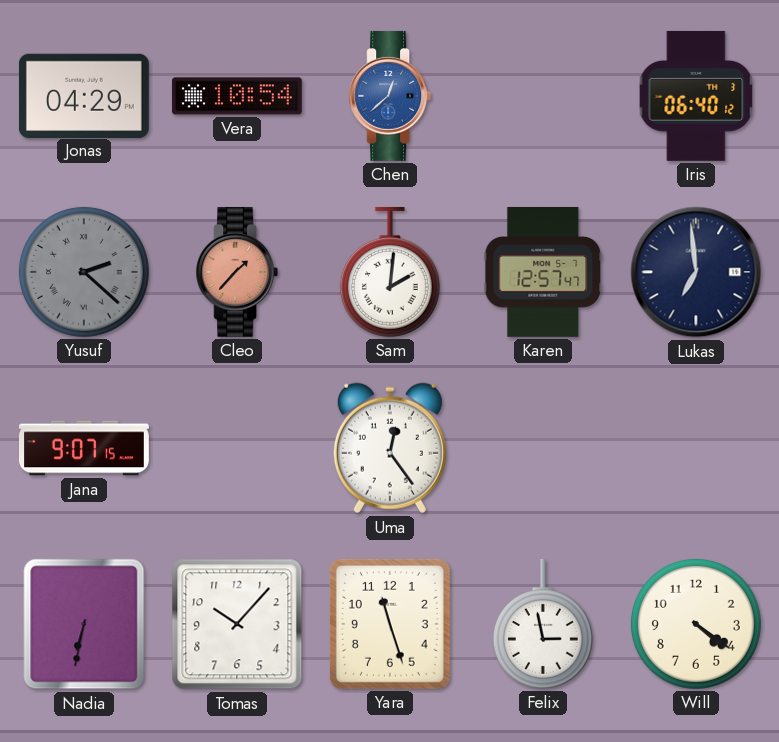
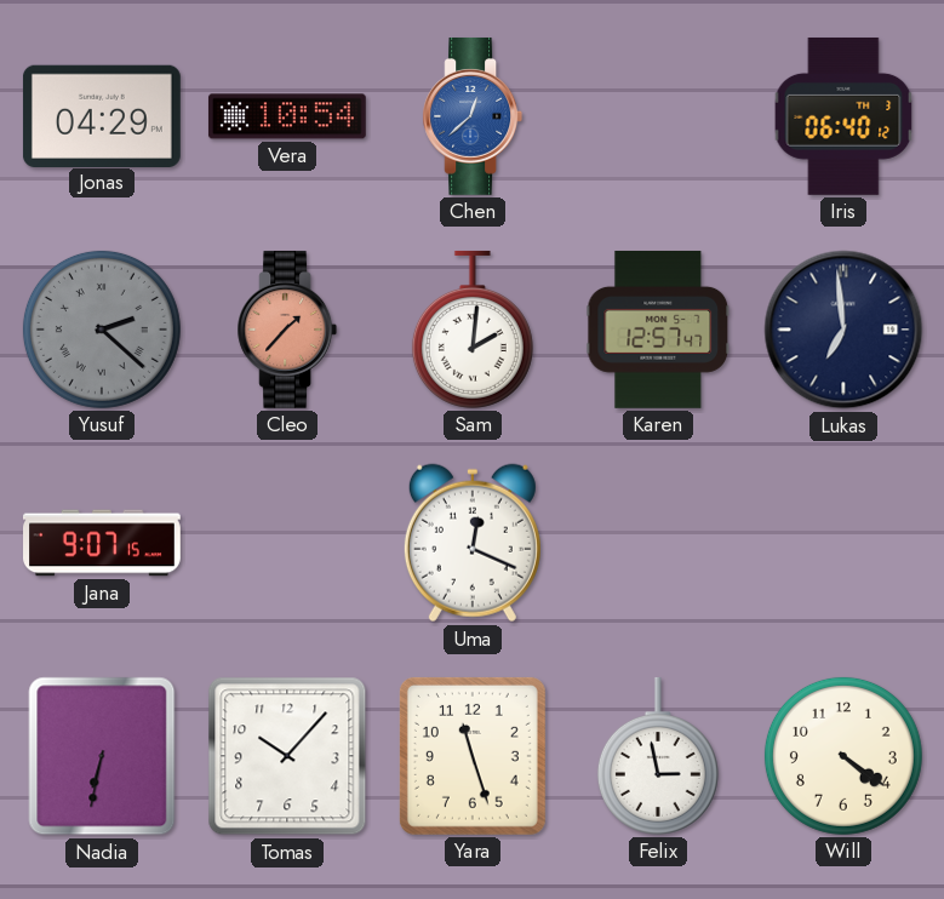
Uma: 12:24 -> 12:19 (473, 543)
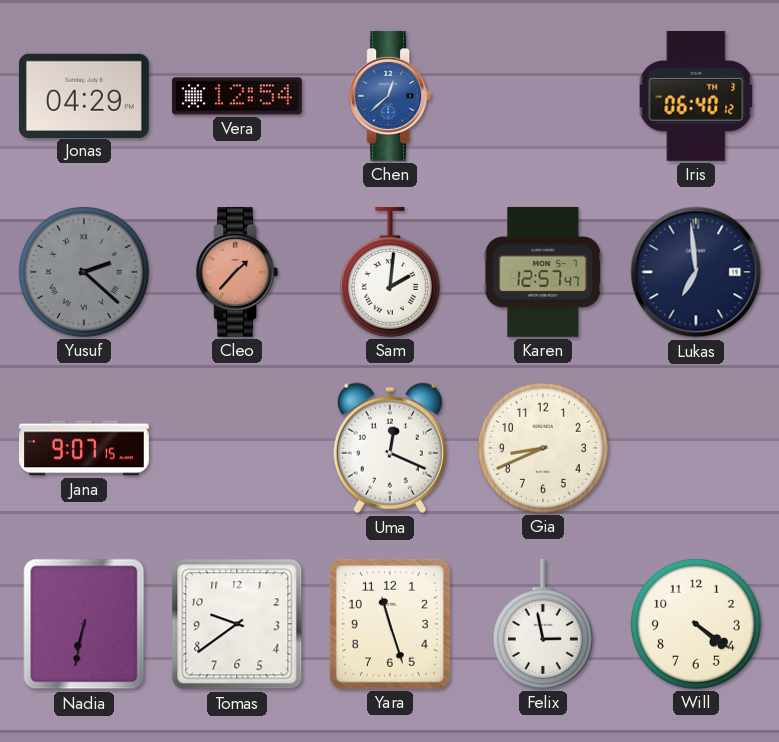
Vera: 10:54 -> 12:54 (237, 96)
Gia: none -> 8:41 (543, 448)
Tomas: 10:07 -> 9:39 (237, 624)
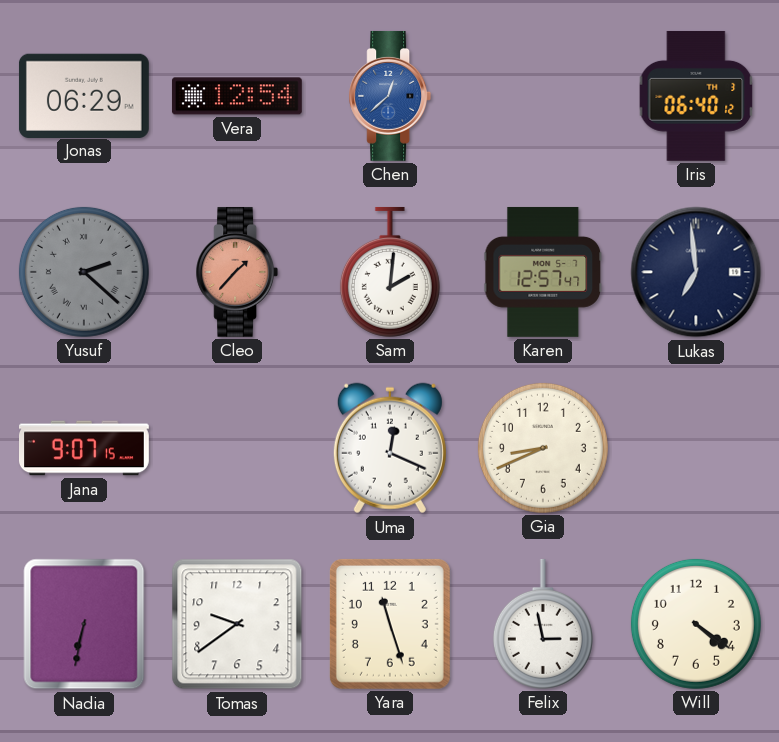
Jonas: 04:29 -> 06:29 (84, 95)
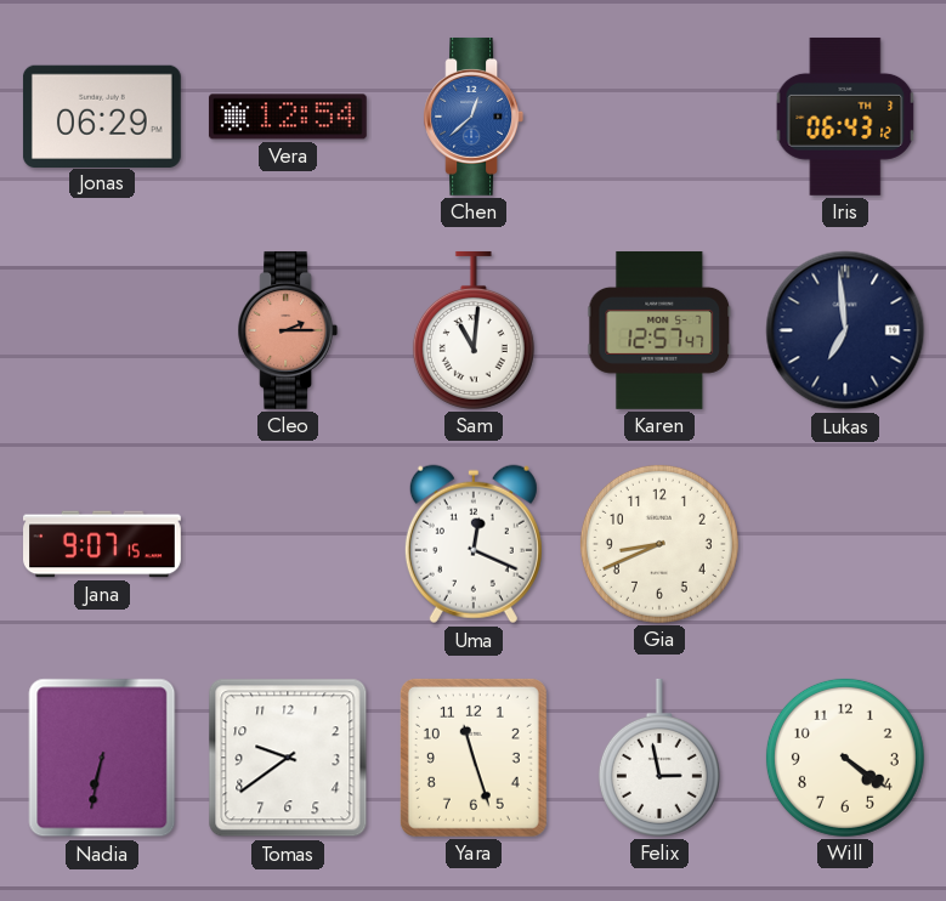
Iris: 06:40 -> 06:43 (845, 117)
Yusuf: 2:22 -> none (84, 272)
Cleo: 1:37 -> 2:15 (288, 330)
Sam: 2:01 -> 11:01 (474, 330)
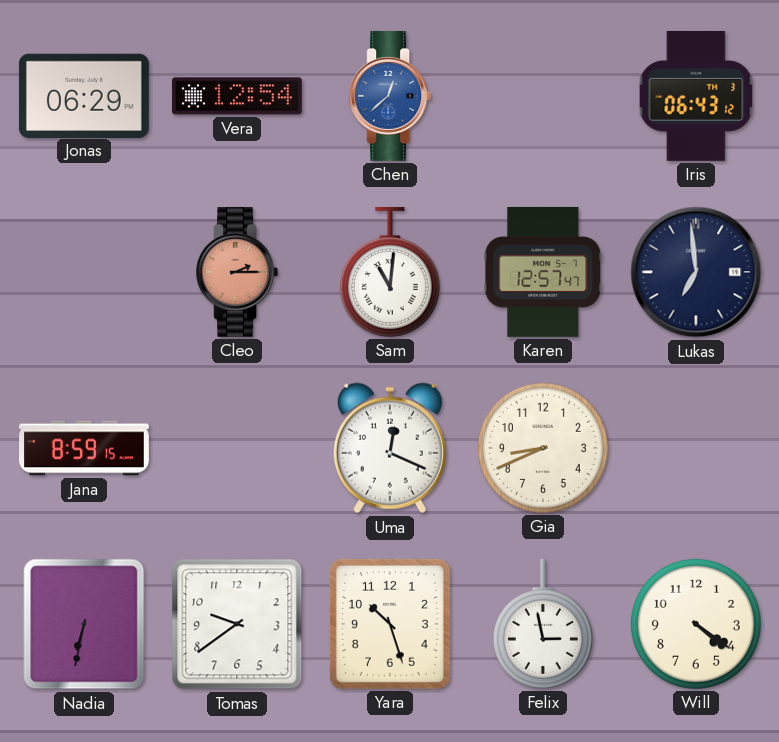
Jana: 9:07 -> 8:59 (85, 448)
Yara: 11:27 -> 10:27 (390, 624)
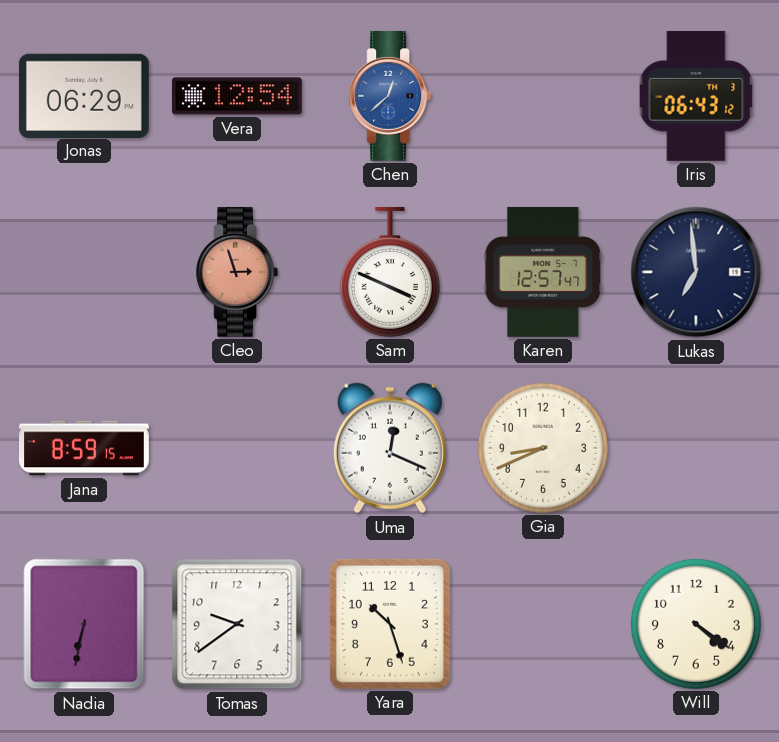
Cleo: 2:15 -> 2:57 (237, 272)
Sam: 11:01 -> 3:49 (390, 272)
Felix: 2:58 -> none (543, 624)
